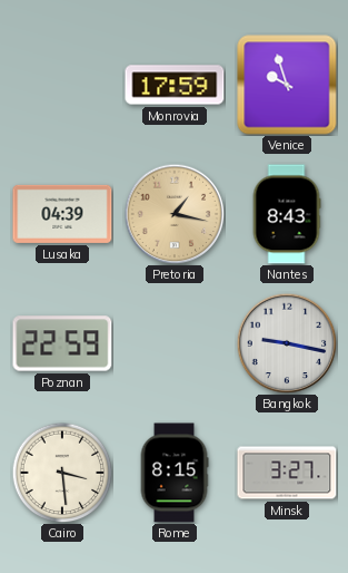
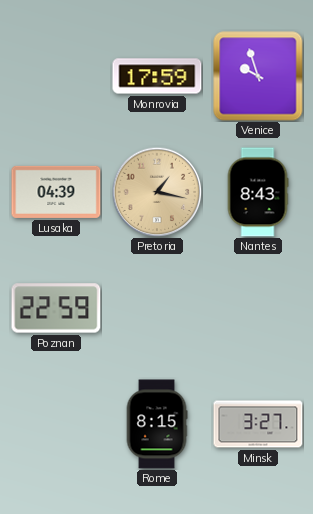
Bangkok: 9:17 -> none (287, 343)
Cairo: 3:29 -> none (62, 473)
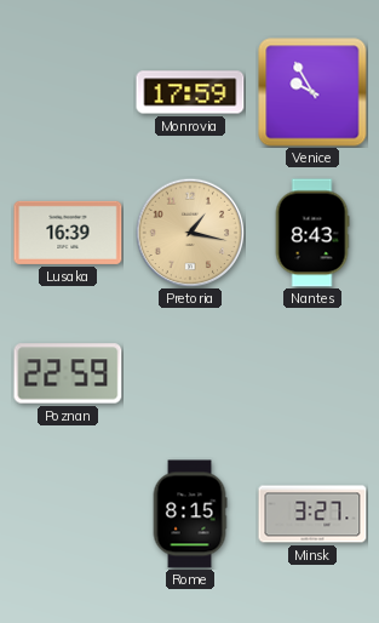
Venice: 9:57 -> 9:55 (312, 92)
Lusaka: 04:39 -> 16:39 (68, 233)
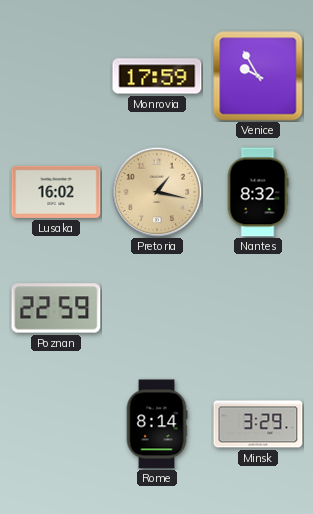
Lusaka: 16:39 -> 16:02 (56, 192)
Nantes: 8:43 -> 8:32 (258, 192)
Rome: 8:15 -> 8:14 (157, 424)
Minsk: 3:27 -> 3:29 (258, 424)
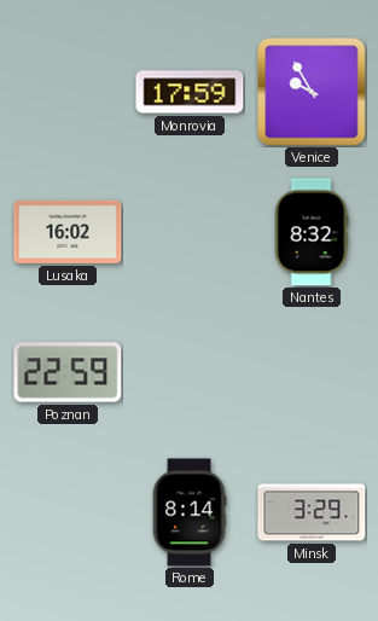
Pretoria: 1:17 -> none (157, 192)
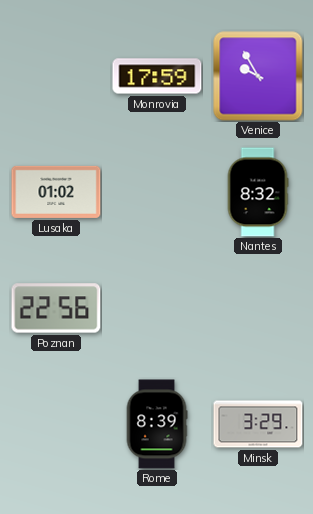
Lusaka: 16:02 -> 01:02 (56, 192)
Poznan: 22:59 -> 22:56 (56, 308)
Rome: 8:14 -> 8:39 (157, 424)
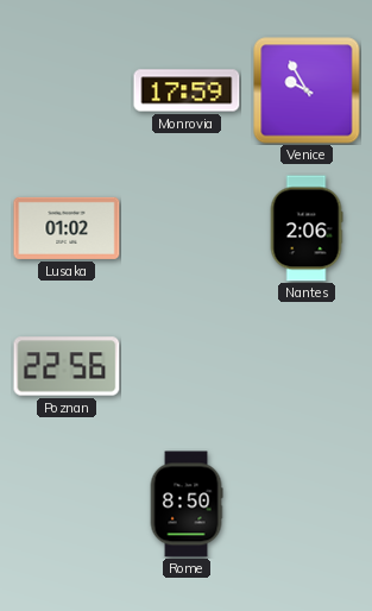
Nantes: 8:32 -> 2:06 (307, 228)
Rome: 8:39 -> 8:50 (187, 504)
Minsk: 3:29 -> none (258, 424)
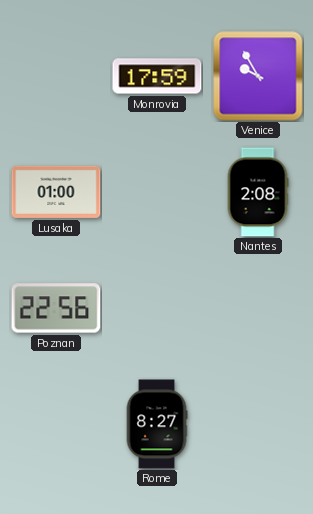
Lusaka: 01:02 -> 01:00 (56, 192)
Nantes: 2:06 -> 2:08 (258, 192)
Rome: 8:50 -> 8:27 (157, 424)
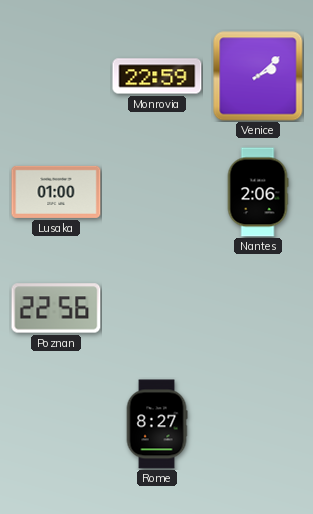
Monrovia: 17:59 -> 22:59 (157, 76)
Venice: 9:55 -> 2:08 (258, 76)
Nantes: 2:08 -> 2:06 (258, 192)
